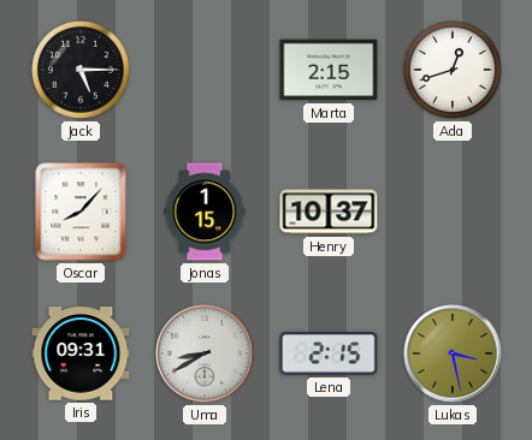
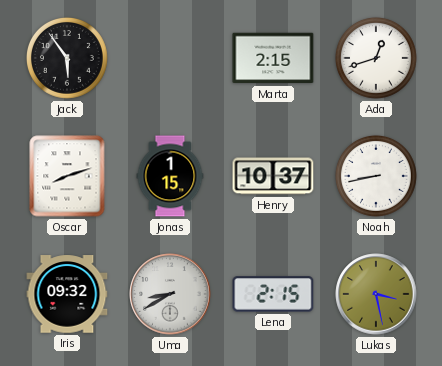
Jack: 5:15 -> 5:54 (67, 58)
Oscar: 8:07 -> 8:12 (67, 176)
Noah: none -> 8:43 (376, 176)
Iris: 09:31 -> 09:32 (67, 294)
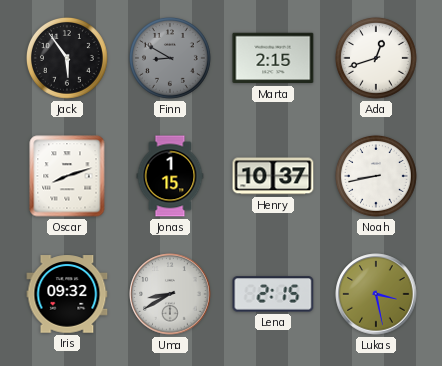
Finn: none -> 8:50 (170, 58)
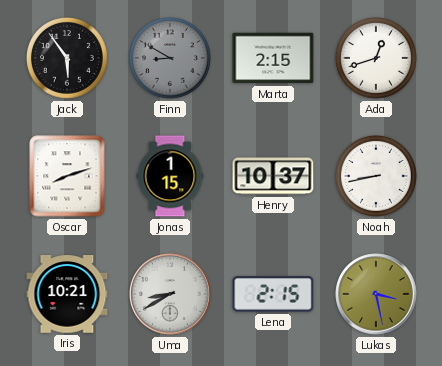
Iris: 09:32 -> 10:21 (67, 294)
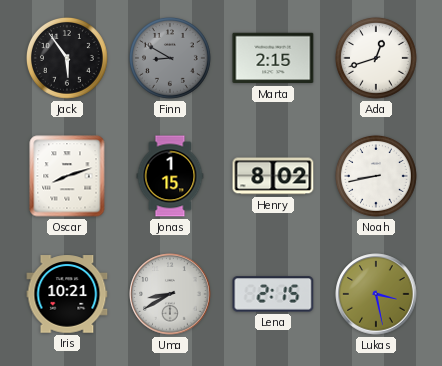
Henry: 10:37 -> 8:02 (273, 176)
